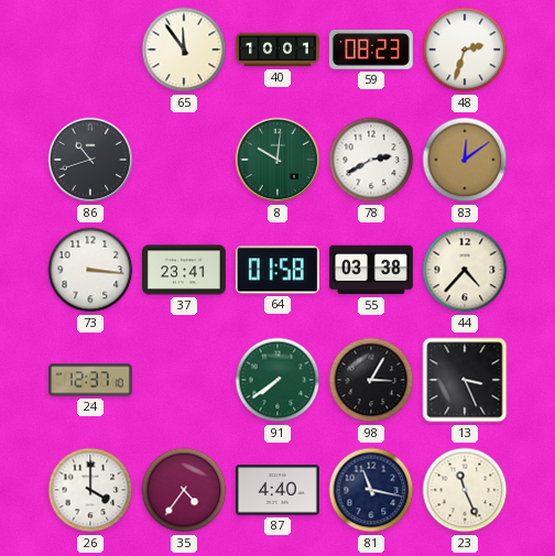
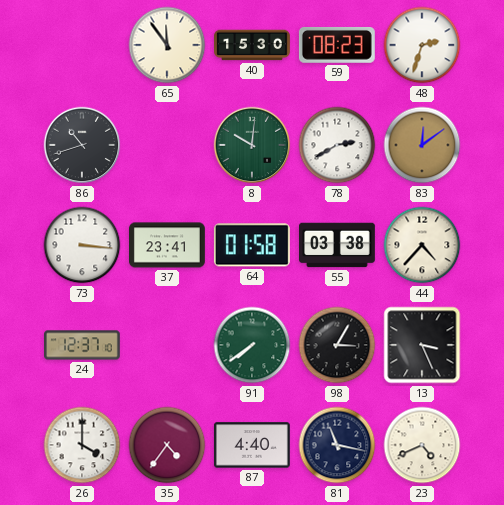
40: 10:01 -> 15:30 (253, 45)
23: 11:26 -> 4:41 (422, 445)
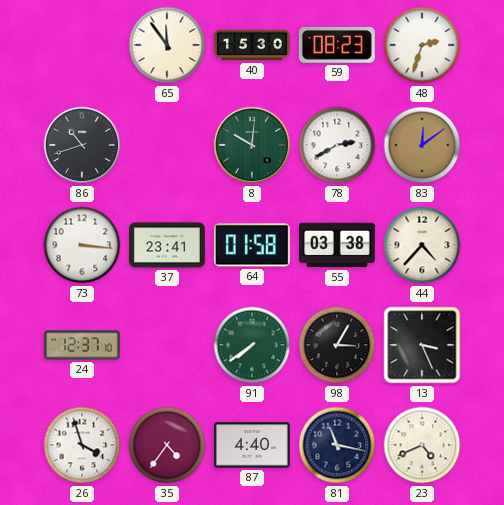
26: 4:00 -> 3:57 (82, 445)
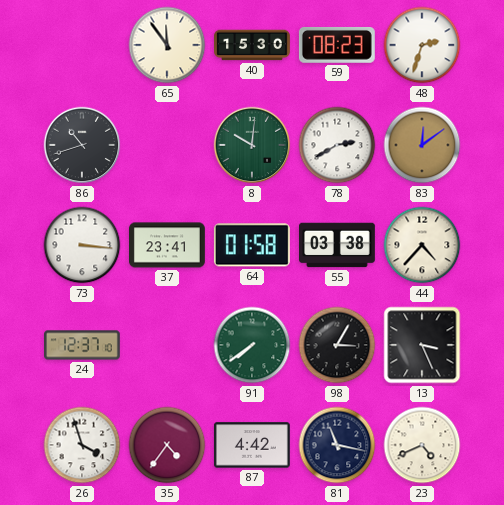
87: 4:40 -> 4:42 (252, 445)
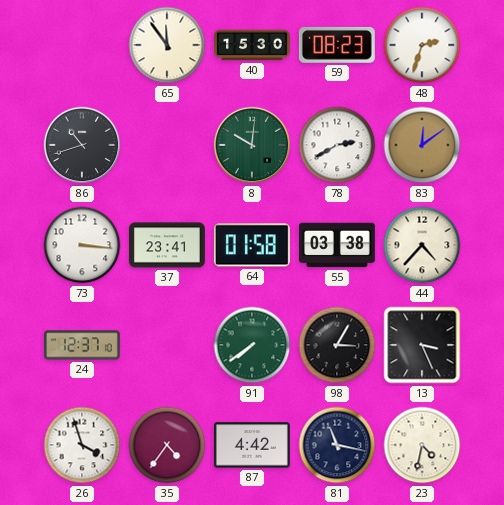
23: 4:41 -> 4:32 (422, 445)
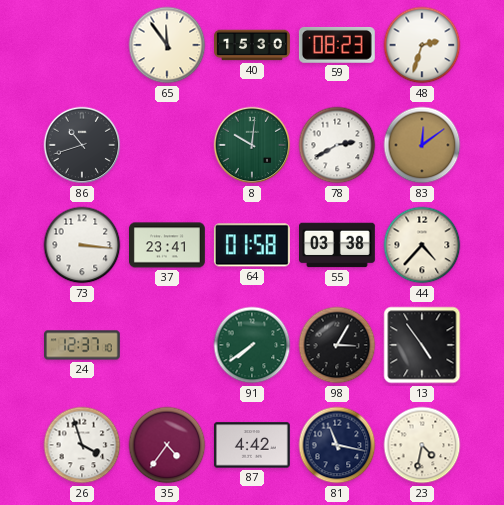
13: 3:26 -> 4:54 (422, 345)
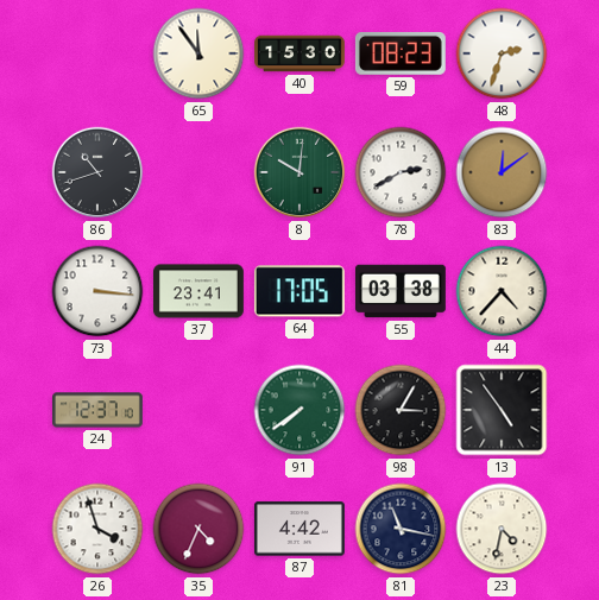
64: 01:58 -> 17:05 (299, 291)
35: 4:36 -> 4:34 (198, 529)
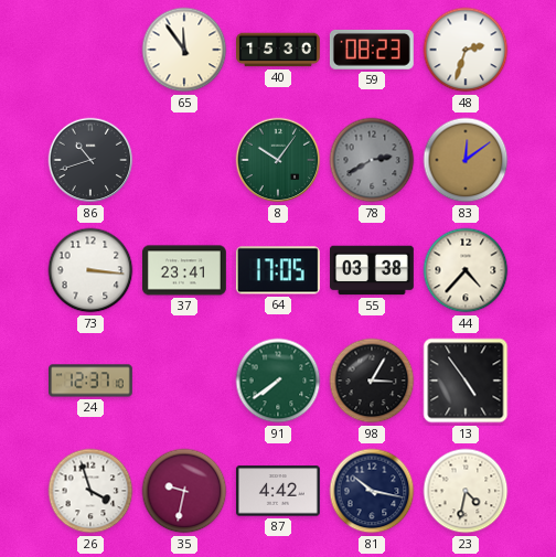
8: 10:01 -> 10:06 (278, 160)
78 dial: white -> grey (372, 160)
35: 4:34 -> 9:32 (184, 491)
81: 11:17 -> 10:17 (372, 491)
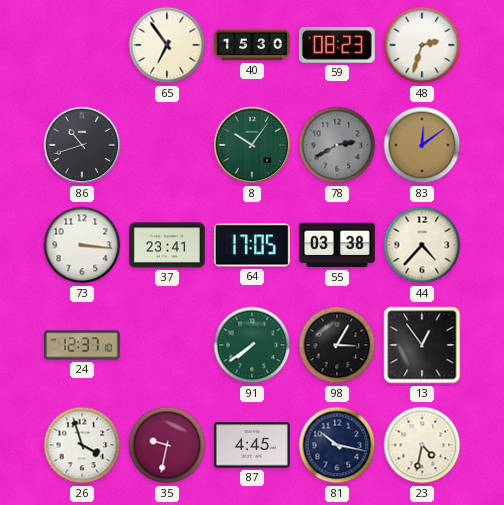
65: 11:54 -> 6:54 (167, 45)
13: 4:54 -> 12:54 (422, 345)
87: 4:42 -> 4:45 (252, 445)
